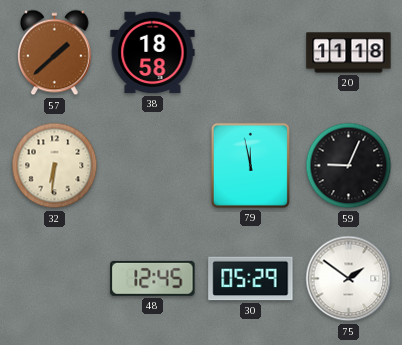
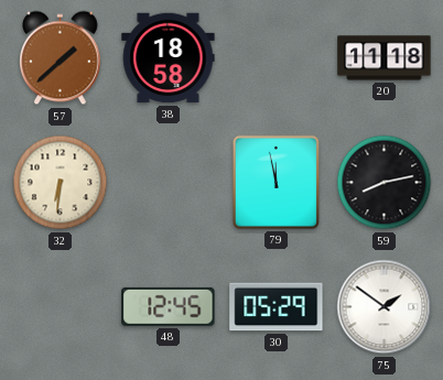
59: 9:04 -> 8:13 (385, 183)
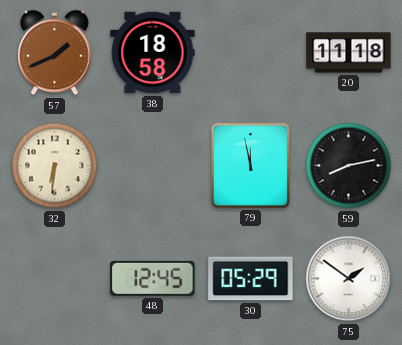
57: 1:38 -> 1:41 (55, 53)
